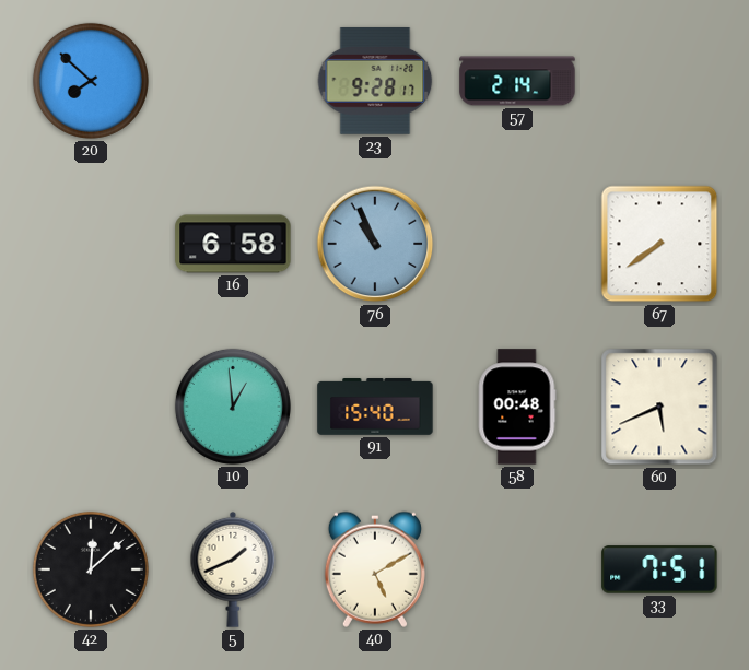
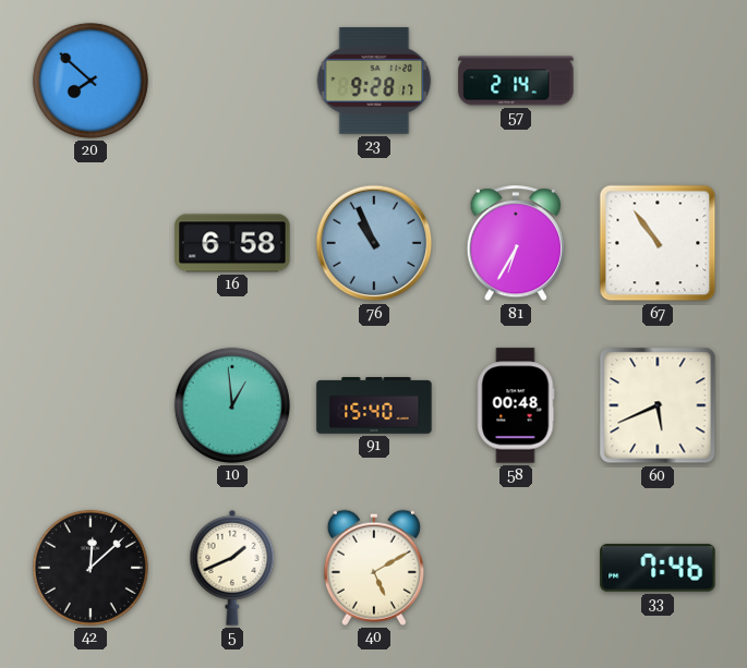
81: none -> 6:35 (515, 244)
67: 7:39 -> 10:54 (658, 243)
33: 7:51 -> 7:46 (658, 568)
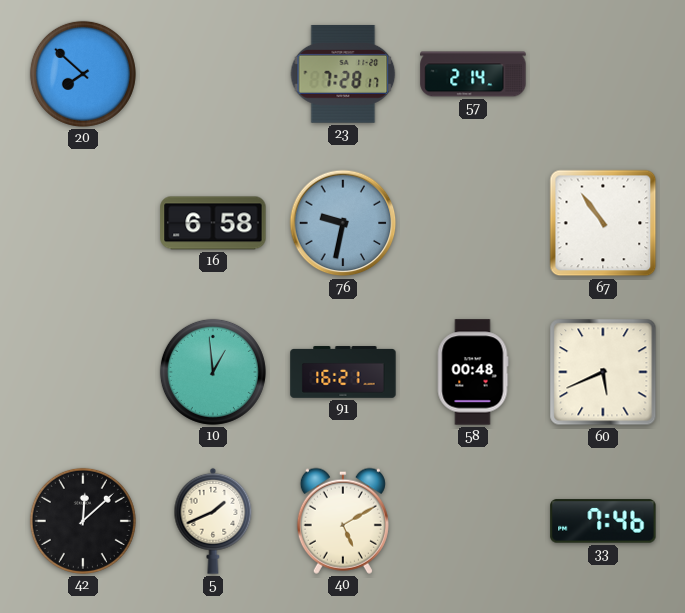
23: 9:28 -> 7:28 (343, 74)
76: 10:56 -> 9:32 (343, 223)
81: 6:35 -> none (515, 244)
91: 15:40 -> 16:21 (343, 372)
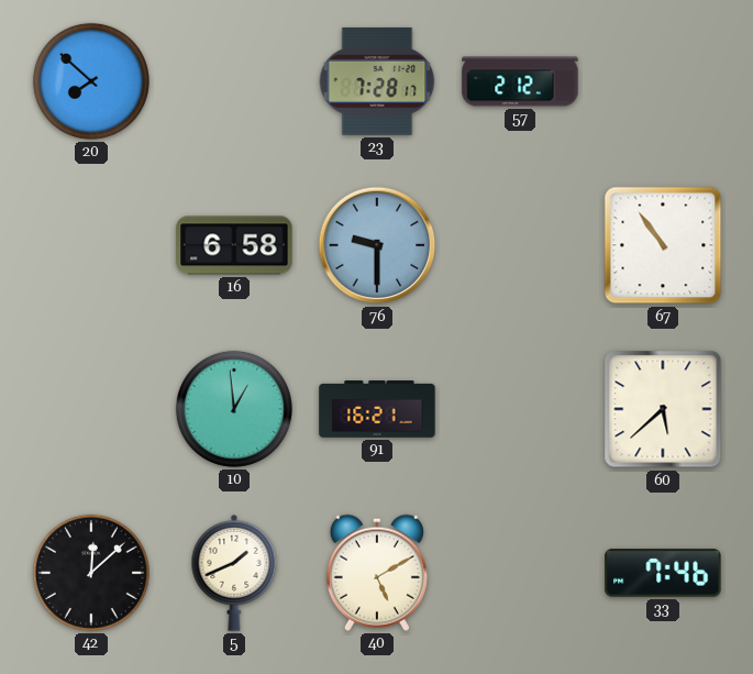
57: 2:14 -> 2:12 (520, 81)
76: 9:32 -> 9:30 (377, 245)
58: 00:48 -> none (473, 372)
60: 5:41 -> 5:38 (663, 409)
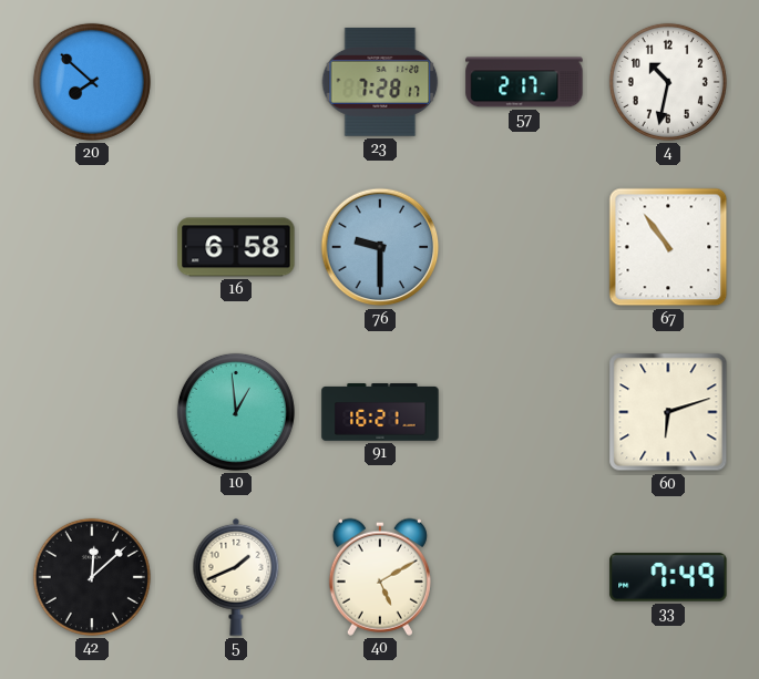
57: 2:12 -> 2:17 (524, 82)
4: none -> 10:32 (668, 82)
60: 5:38 -> 6:12 (668, 412)
33: 7:46 -> 7:49 (668, 577)
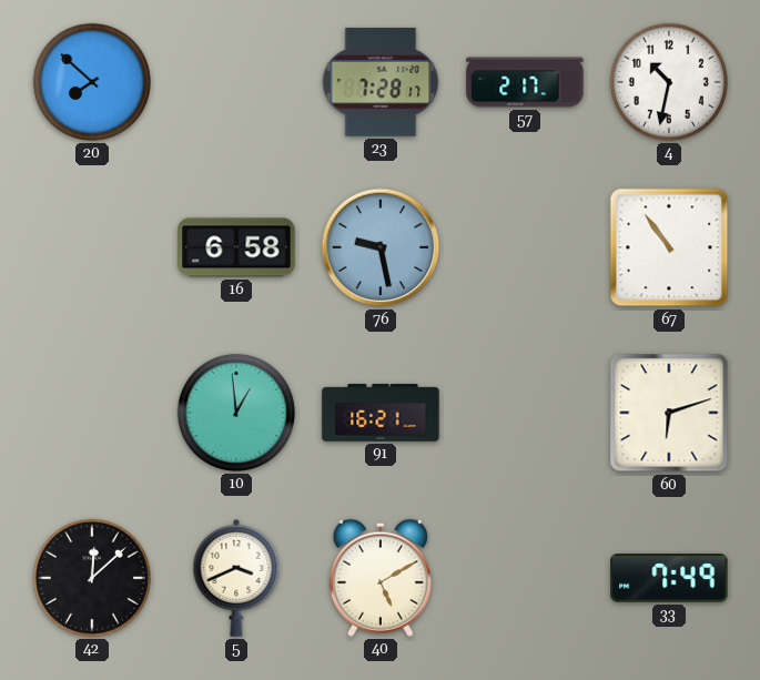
76: 9:30 -> 9:28 (381, 247)
5: 1:41 -> 3:41 (236, 578)
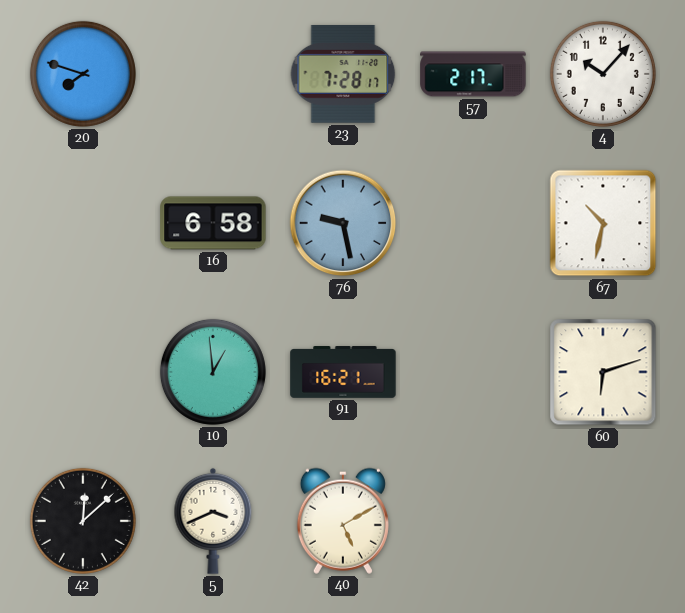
20: 7:52 -> 7:48 (83, 74)
4: 10:32 -> 10:07 (603, 74)
67: 10:54 -> 10:32 (603, 223)
33: 7:49 -> none (669, 578)
